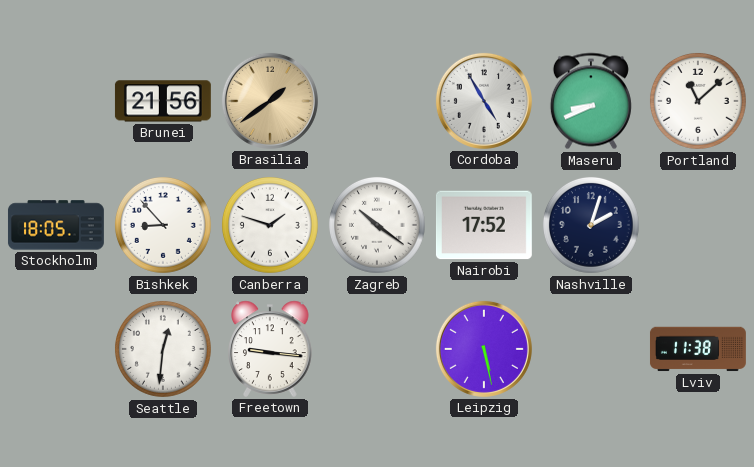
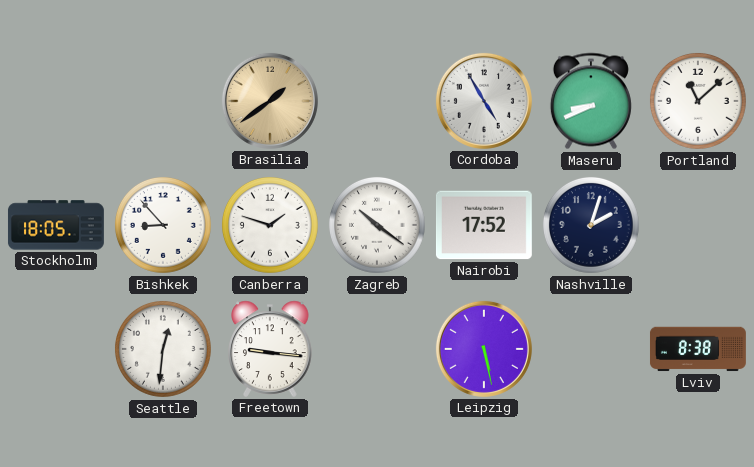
Brunei: 21:56 -> none (163, 101)
Lviv: 11:38 -> 8:38 (698, 349)
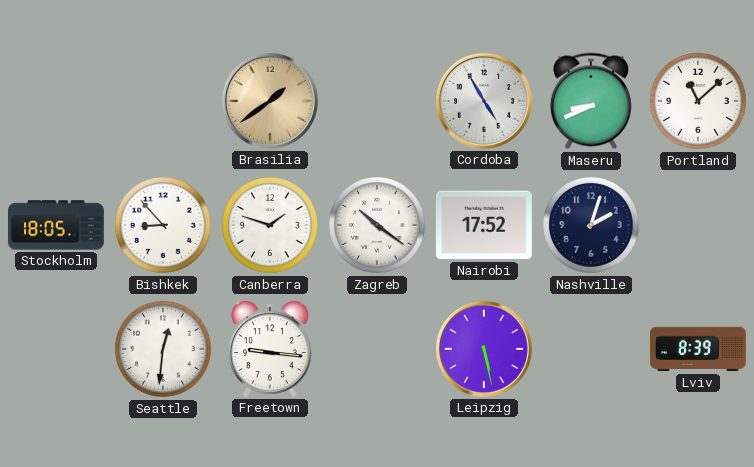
Lviv: 8:38 -> 8:39 (698, 349)
